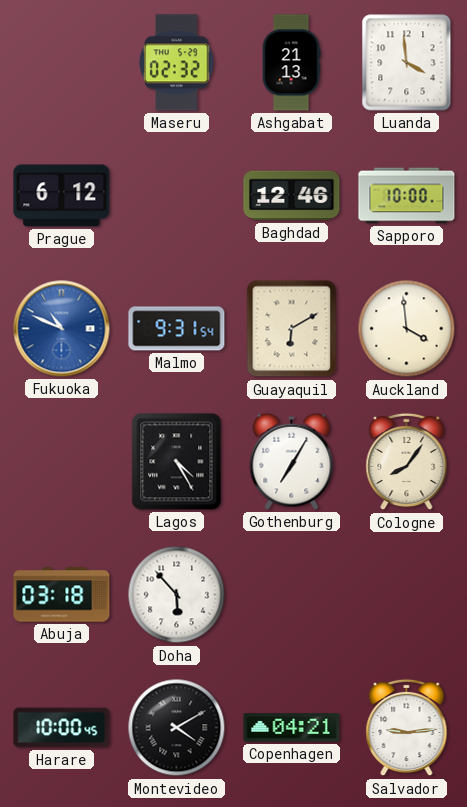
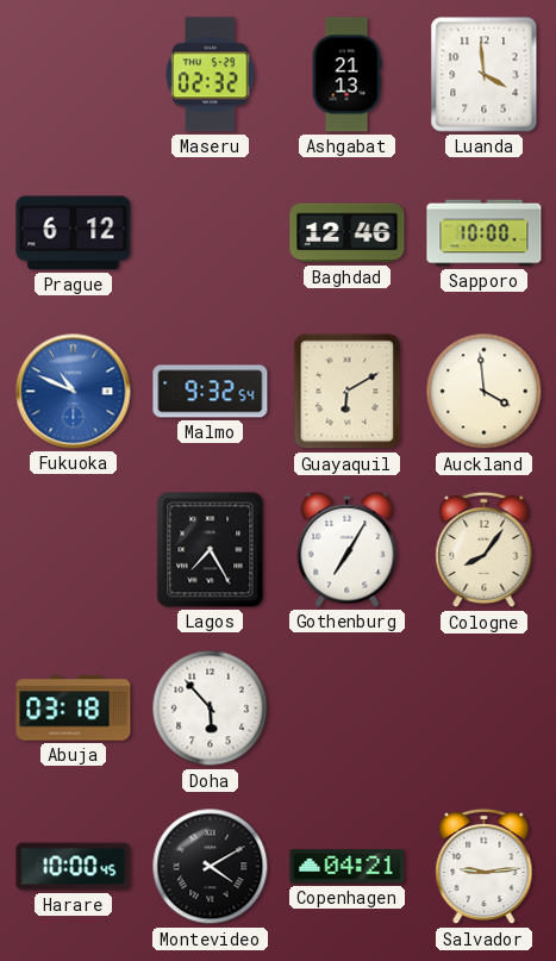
Malmo: 9:31 -> 9:32 (211, 392)
Lagos: 4:25 -> 7:25 (211, 550)
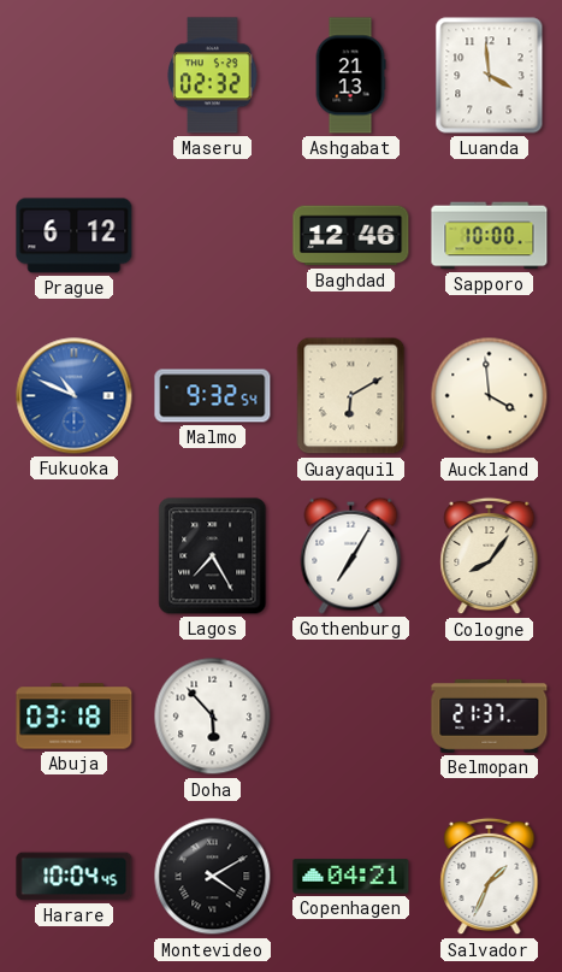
Belmopan: none -> 21:37 (490, 715)
Harare: 10:00 -> 10:04 (75, 877)
Salvador: 9:14 -> 1:34 (490, 877)
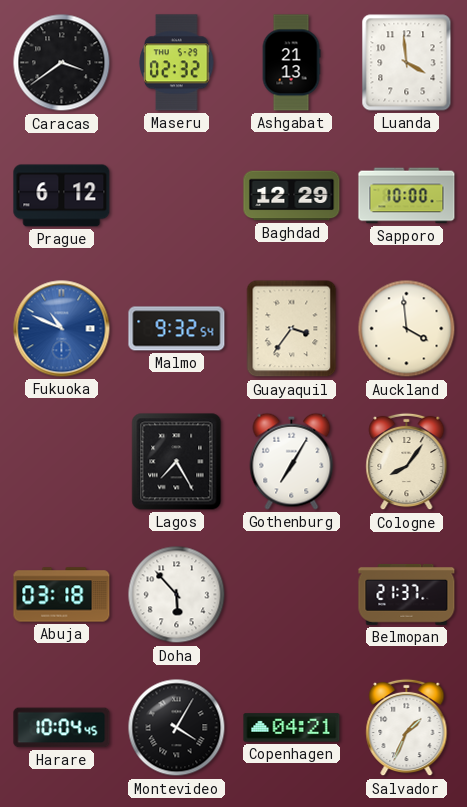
Caracas: none -> 3:39 (62, 63)
Baghdad: 12:46 -> 12:29 (292, 196)
Guayaquil: 6:10 -> 3:36 (292, 329)
Montevideo: 4:10 -> 4:05 (177, 728)
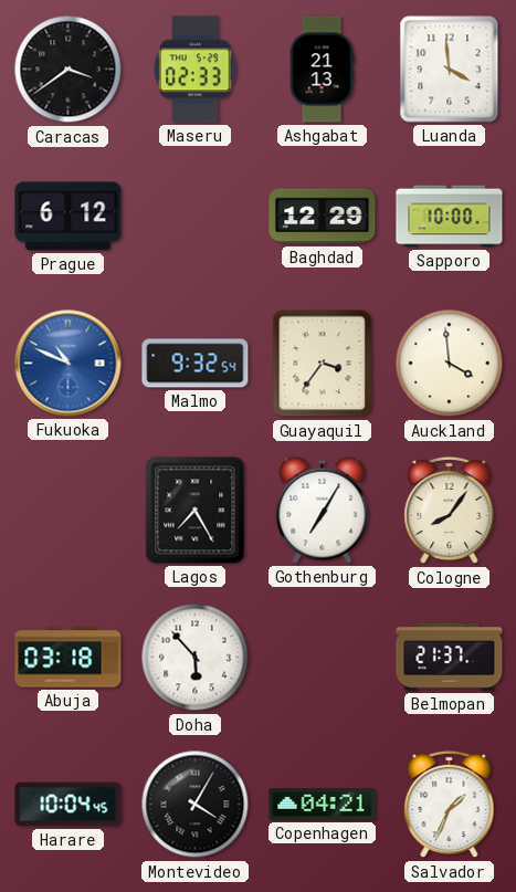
Maseru: 02:32 -> 02:33 (196, 70)
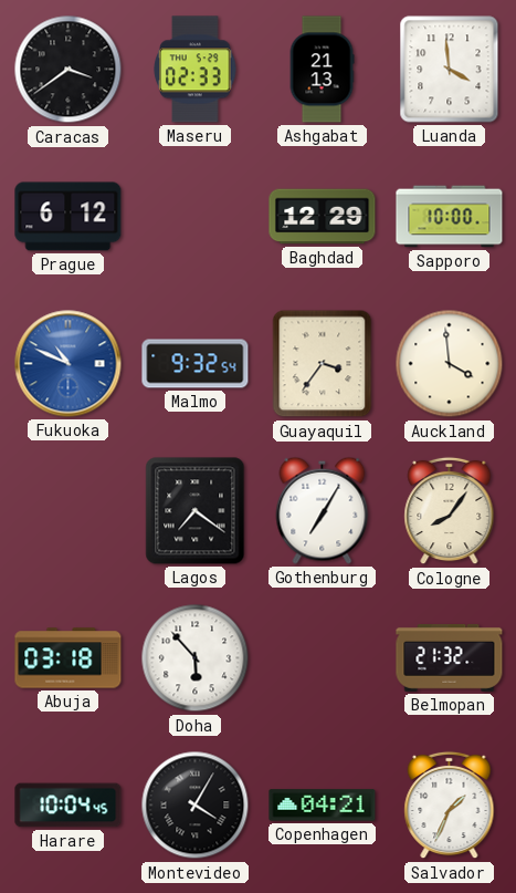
Lagos: 7:25 -> 7:21 (196, 511)
Belmopan: 21:37 -> 21:32 (450, 657)
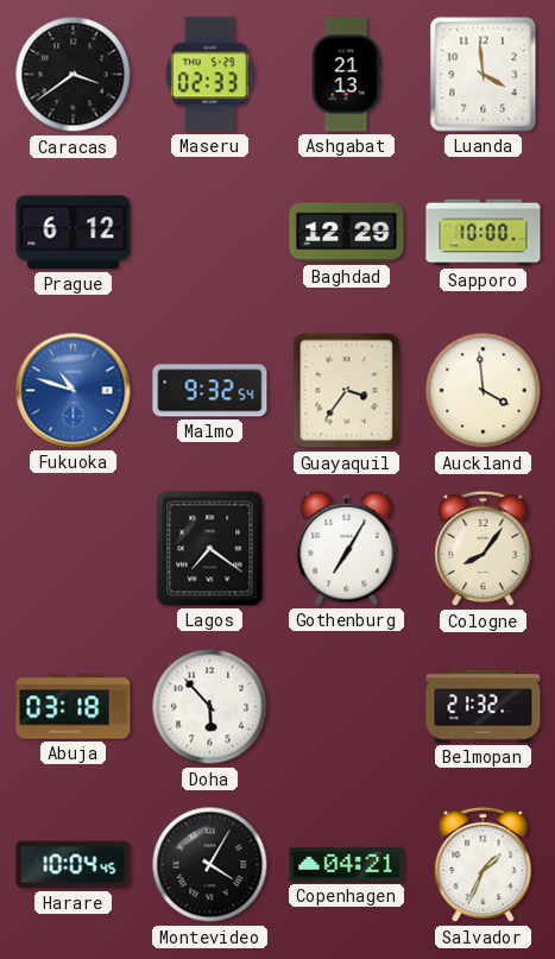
Fukuoka: 10:49 -> 10:48 (74, 391)
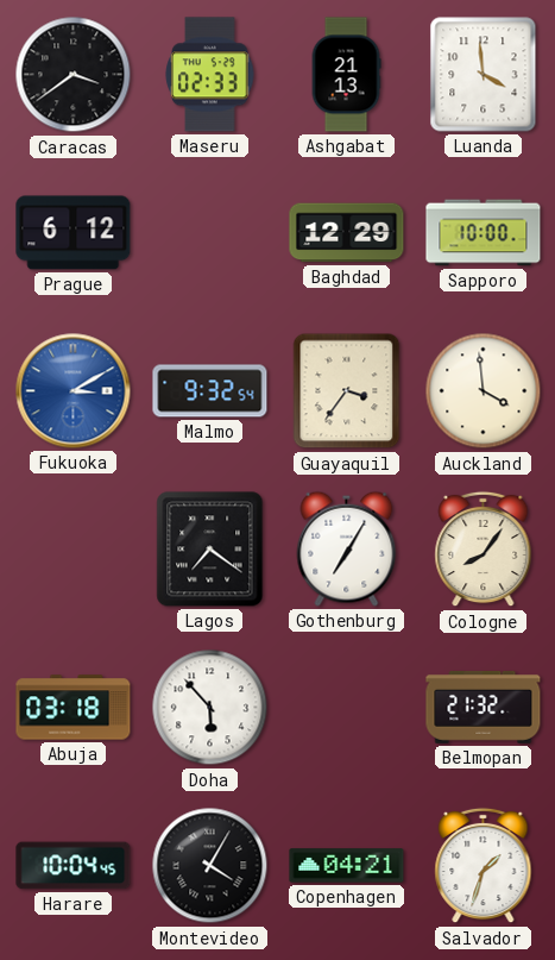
Fukuoka: 10:48 -> 3:10 (74, 391)
Salvador: 1:34 -> 1:33 (484, 866)
